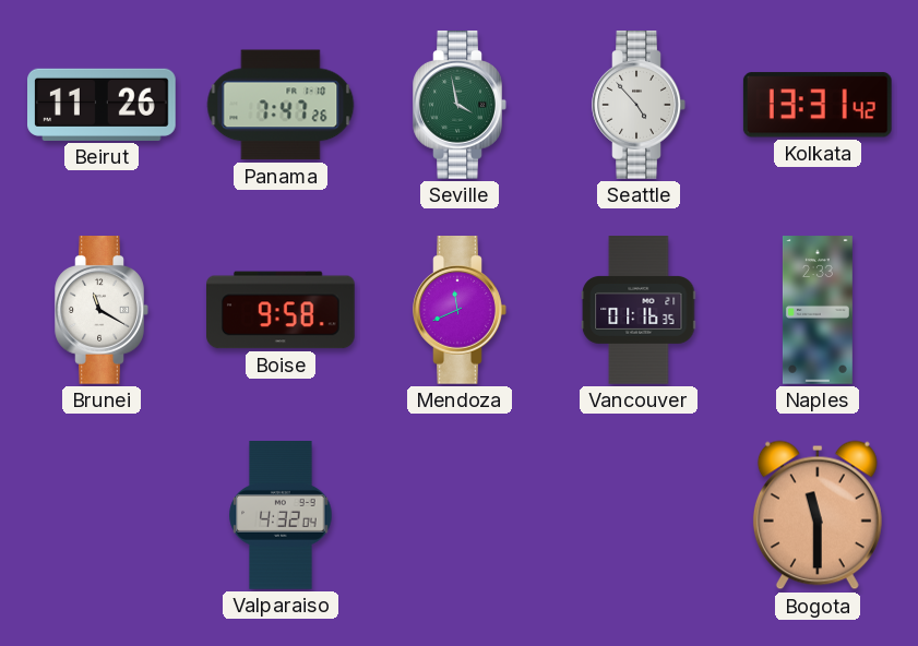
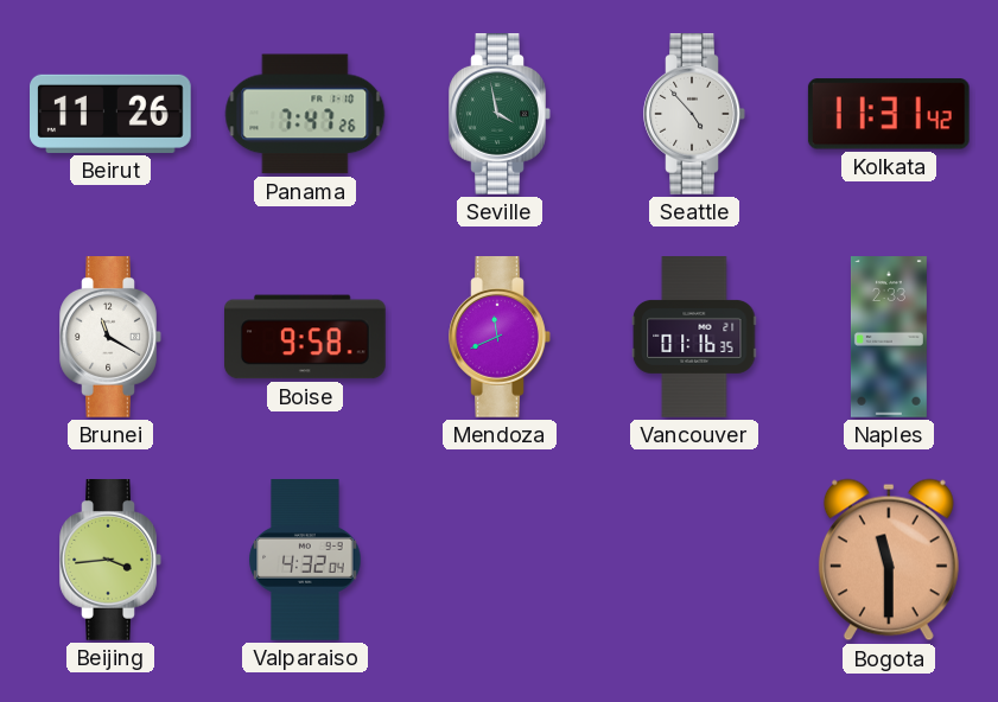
Kolkata: 13:31 -> 11:31 (889, 114)
Beijing: none -> 3:44 (110, 561)
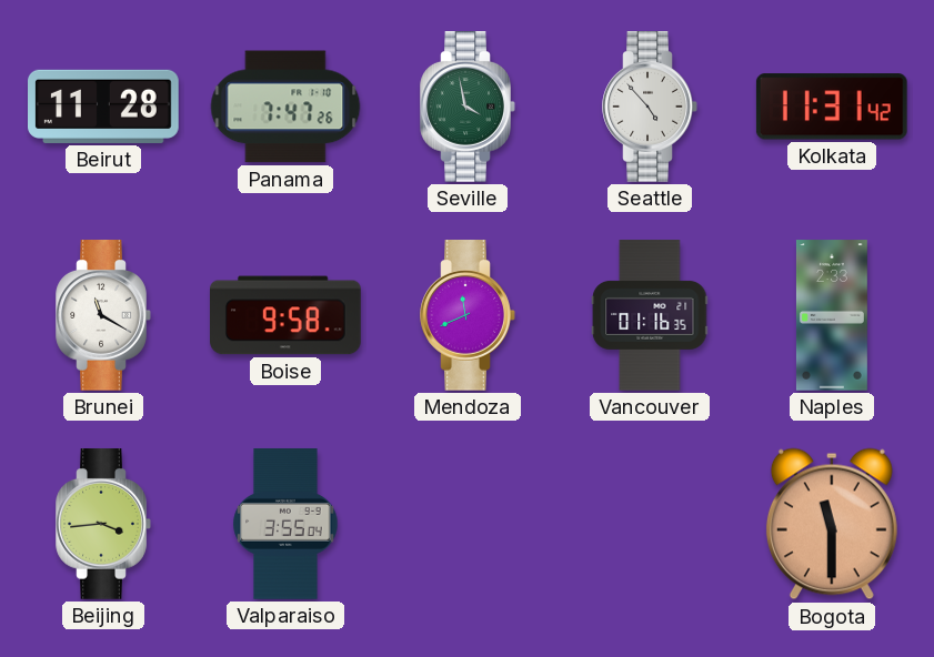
Beirut: 11:26 -> 11:28 (104, 107)
Valparaiso: 4:32 -> 3:55 (285, 524)
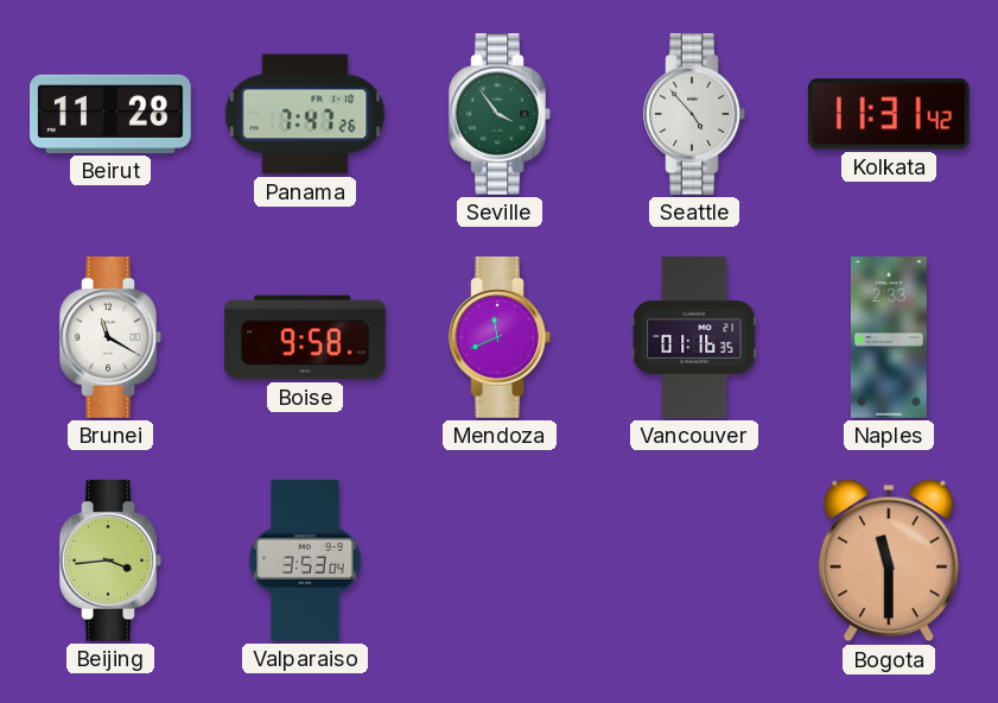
Seville: 3:58 -> 3:54 (500, 115)
Valparaiso: 3:55 -> 3:53 (305, 560)
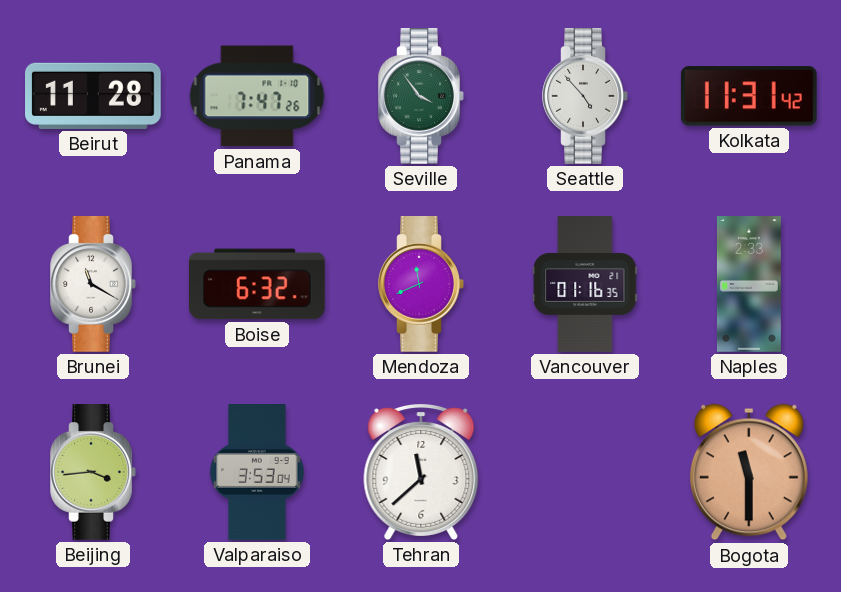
Boise: 9:58 -> 6:32 (258, 284)
Tehran: none -> 11:38 (421, 472)
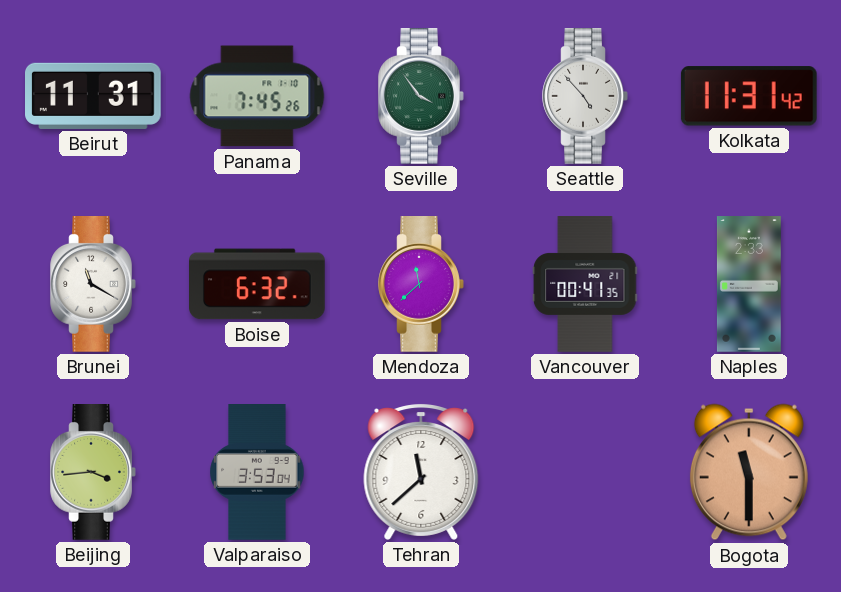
Beirut: 11:28 -> 11:31 (94, 96)
Panama: 7:47 -> 7:45 (257, 96)
Mendoza: 11:41 -> 11:38 (421, 285)
Vancouver: 01:16 -> 00:41 (585, 284)
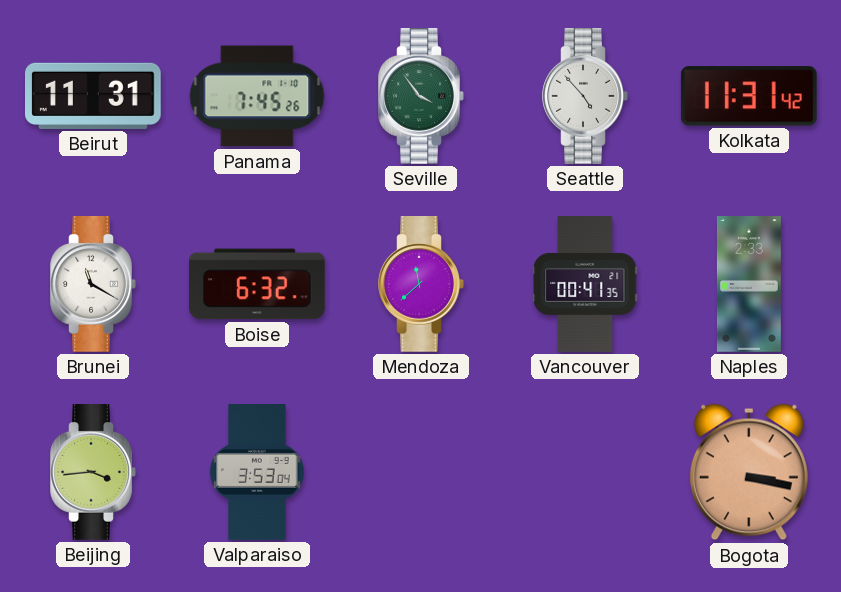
Tehran: 11:38 -> none (421, 472)
Bogota: 11:30 -> 3:17 (749, 472)
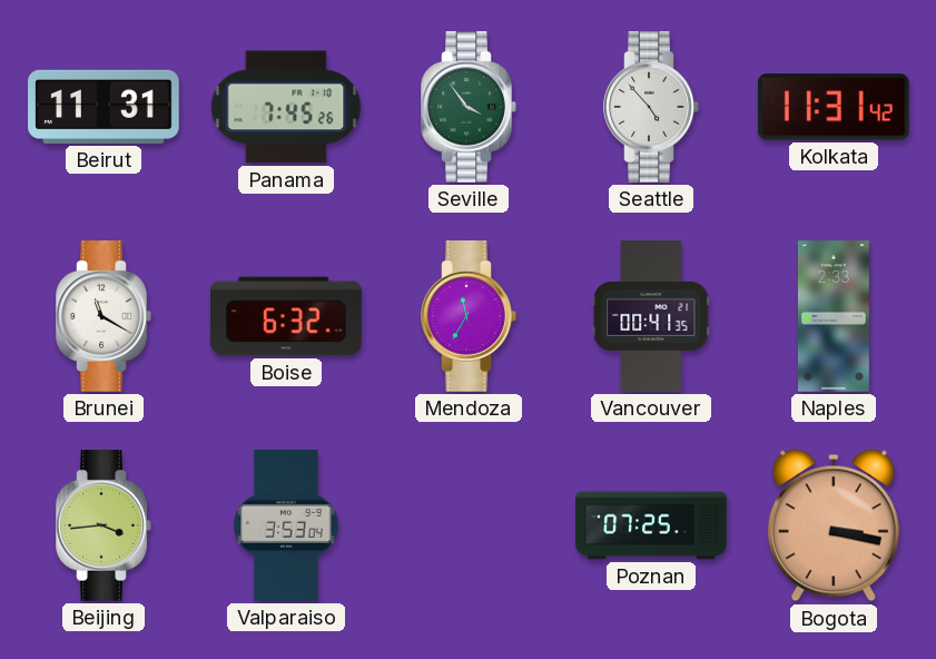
Mendoza: 11:38 -> 11:35 (469, 317)
Poznan: none -> 07:25 (651, 525)
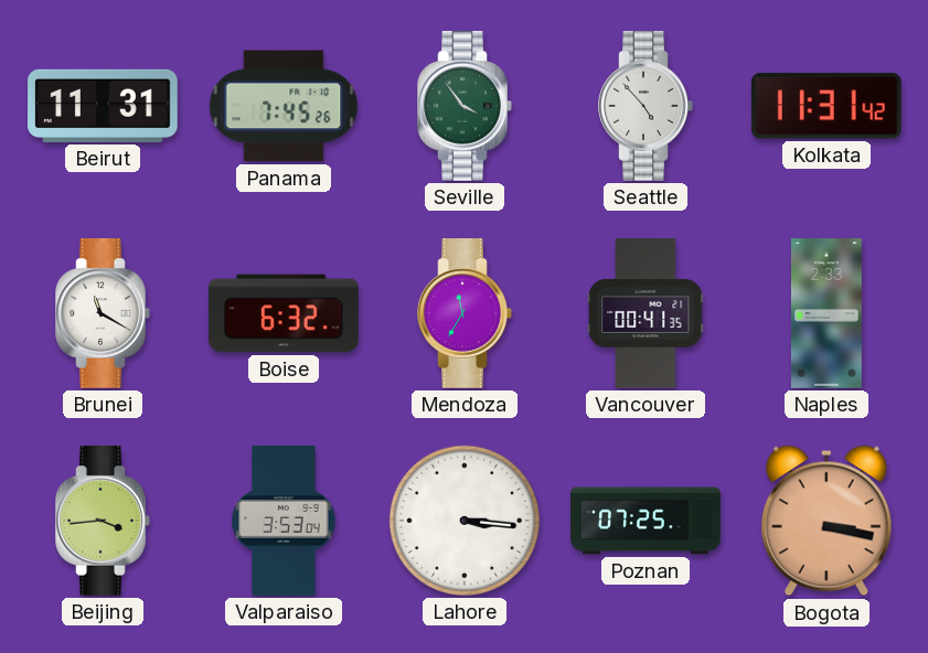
Lahore: none -> 3:16 (465, 521)
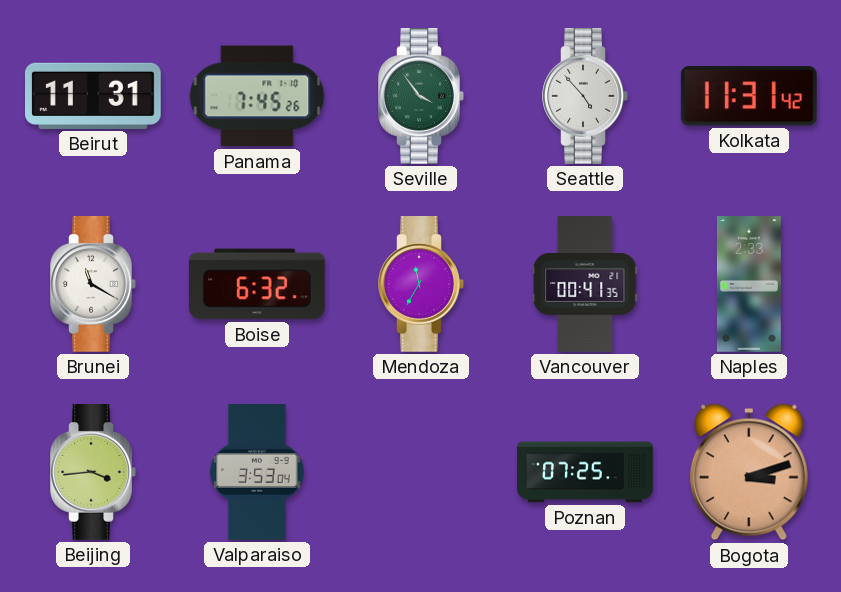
Lahore: 3:16 -> none (465, 521)
Bogota: 3:17 -> 3:12 (749, 472)
